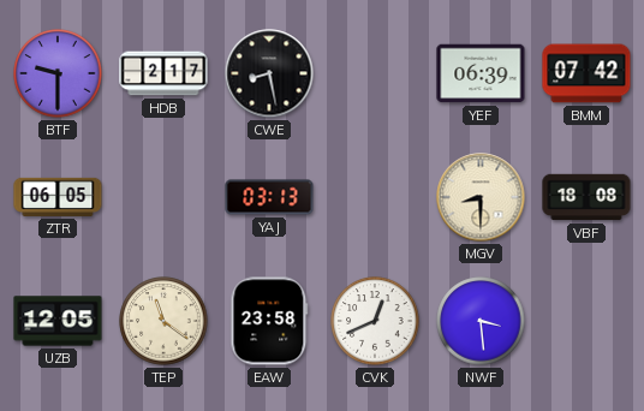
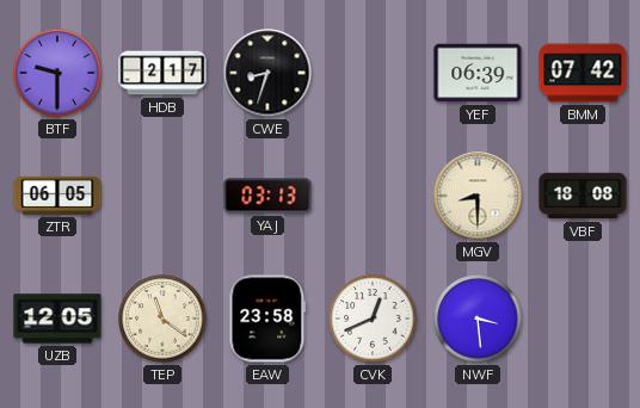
CWE: 8:28 -> 8:33 (267, 73)
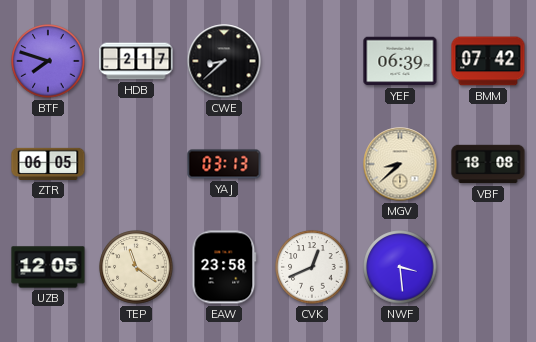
BTF: 9:30 -> 7:48 (48, 61)
CWE: 8:33 -> 8:38 (224, 61)
MGV: 8:30 -> 8:38 (400, 164)
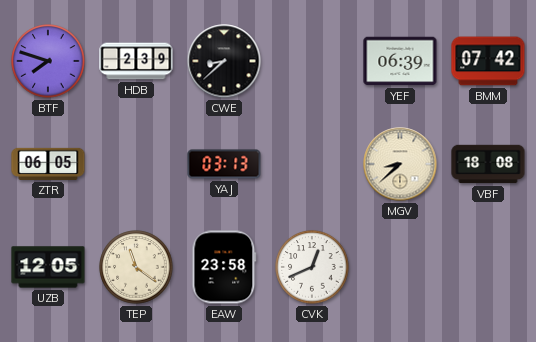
HDB: 2:17 -> 2:39 (136, 61)
NWF: 3:29 -> none (400, 267)
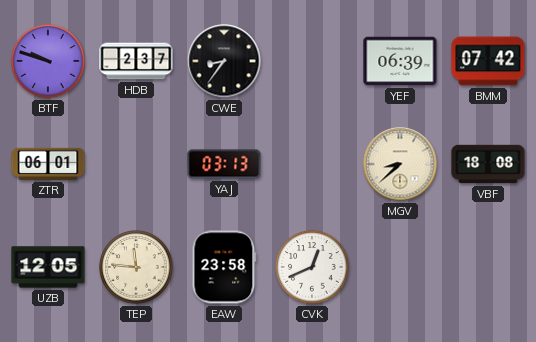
BTF: 7:48 -> 9:48 (48, 61)
HDB: 2:39 -> 2:37 (136, 61)
CWE: 8:38 -> 8:36 (224, 61)
ZTR: 06:05 -> 06:01 (48, 164)
TEP: 11:21 -> 11:46 (136, 267)
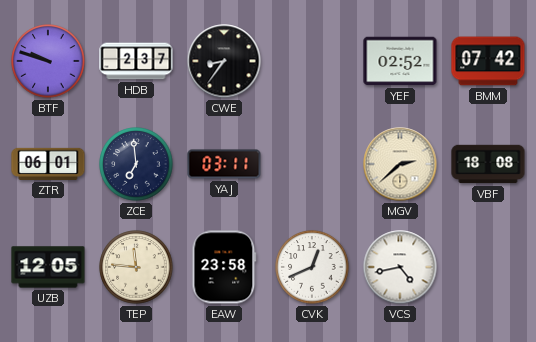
YEF: 06:39 -> 02:52 (400, 61)
ZCE: none -> 6:59 (136, 164)
YAJ: 03:13 -> 03:11 (224, 164)
MGV: 8:38 -> 2:38 (400, 164)
VCS: none -> 4:43 (400, 267)
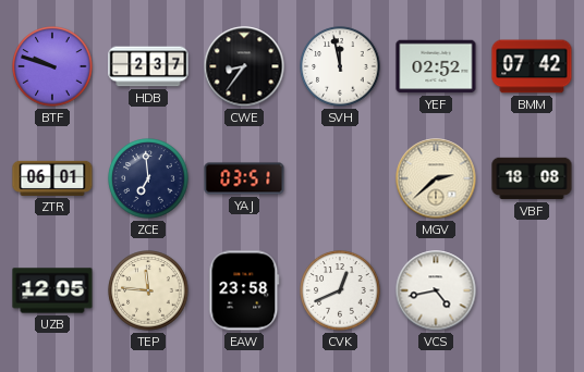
SVH: none -> 11:58 (340, 66)
YAJ: 03:11 -> 03:51 (244, 178)
